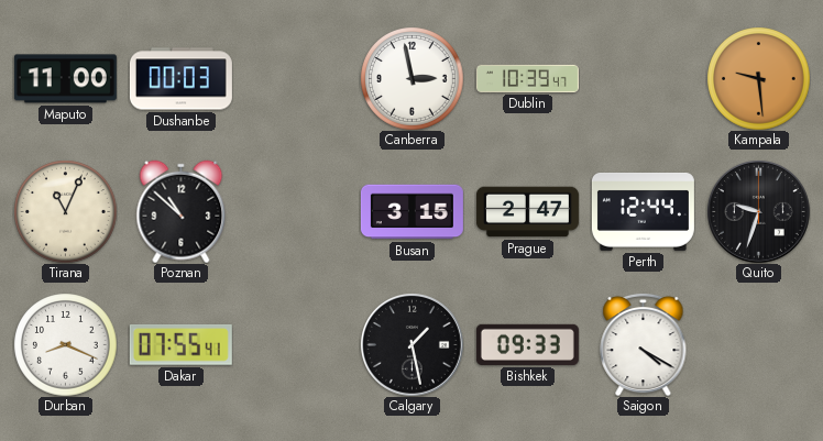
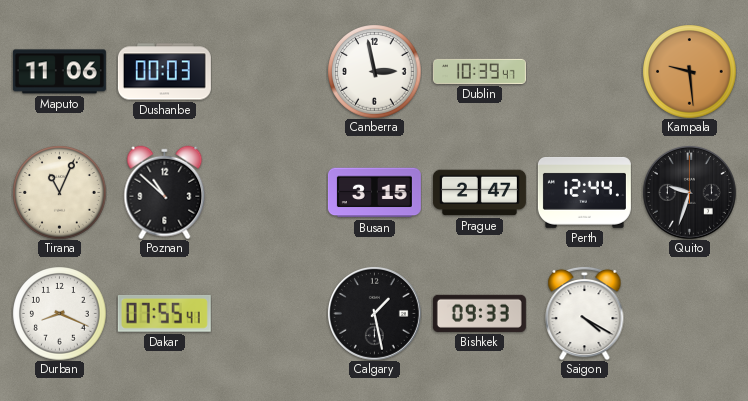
Maputo: 11:00 -> 11:06 (59, 72)
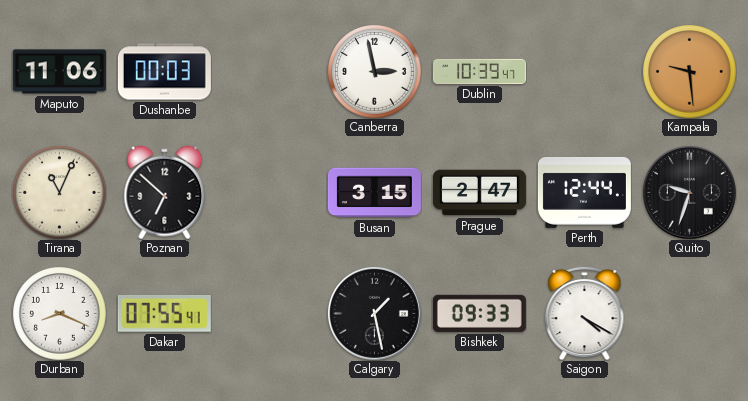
Poznan: 10:52 -> 6:52 (165, 192)
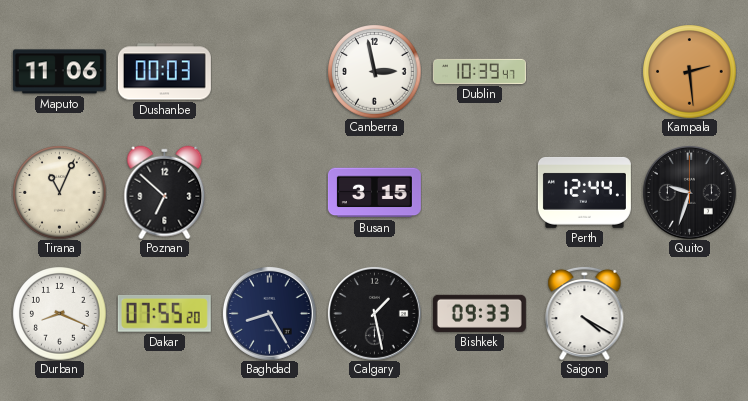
Kampala: 9:29 -> 2:29 (689, 71)
Prague: 2:47 -> none (479, 193)
Dakar: 07:55:41 -> 07:55:20 (164, 313)
Baghdad: none -> 8:25 (269, 313)
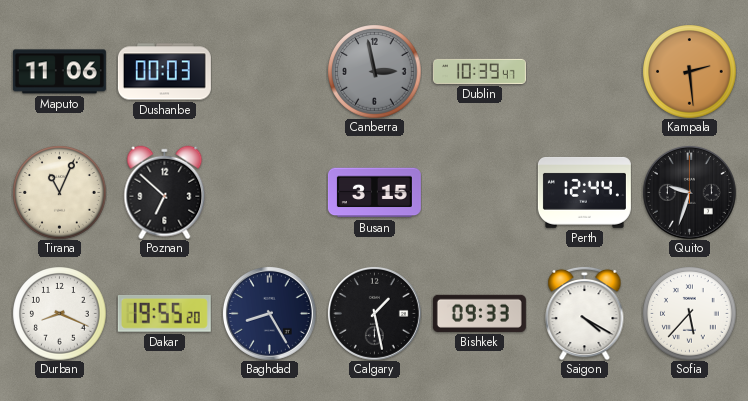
Canberra dial: white -> grey (374, 71)
Dakar: 07:55 -> 19:55 (164, 313)
Sofia: none -> 5:37 (689, 313)
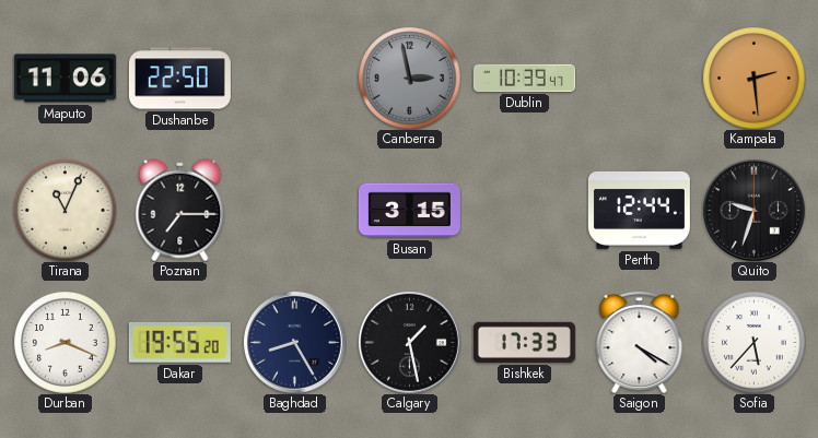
Dushanbe: 00:03 -> 22:50 (179, 79)
Poznan: 6:52 -> 7:15 (180, 210)
Bishkek: 09:33 -> 17:33 (524, 342)
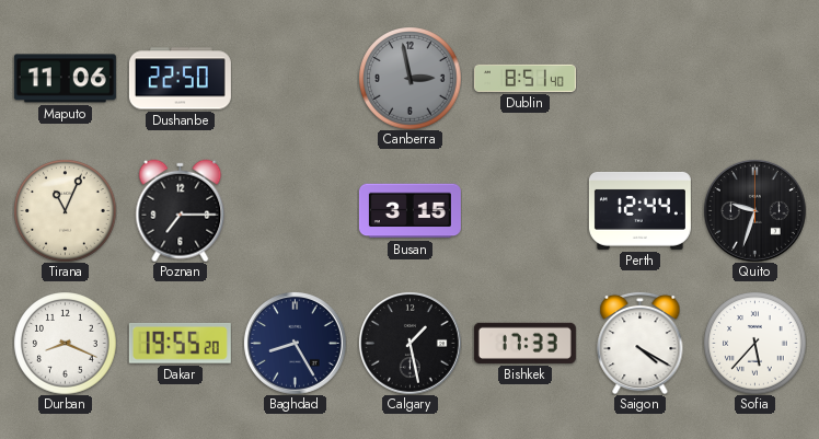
Dublin: 10:39 -> 8:51 (524, 78)
Kampala: 2:29 -> none (753, 78)
